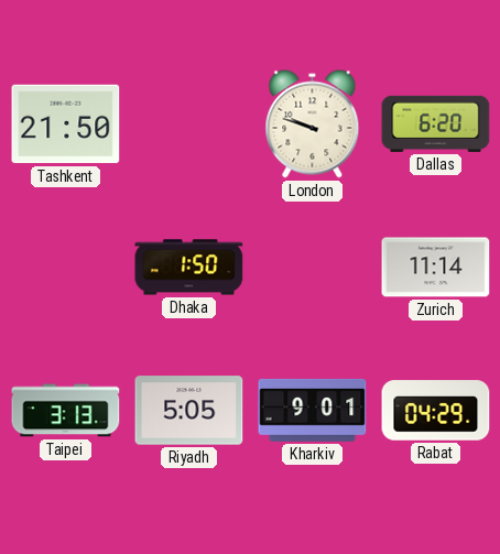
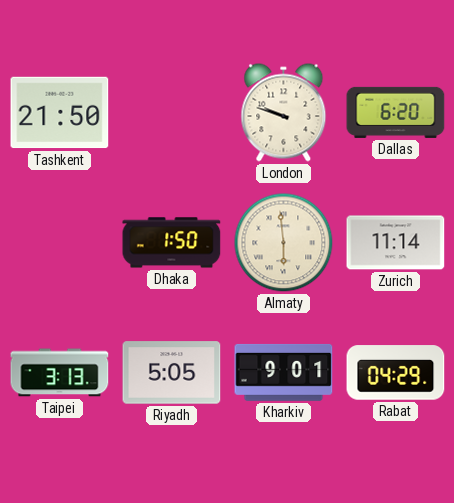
Almaty: none -> 5:59 (284, 243)
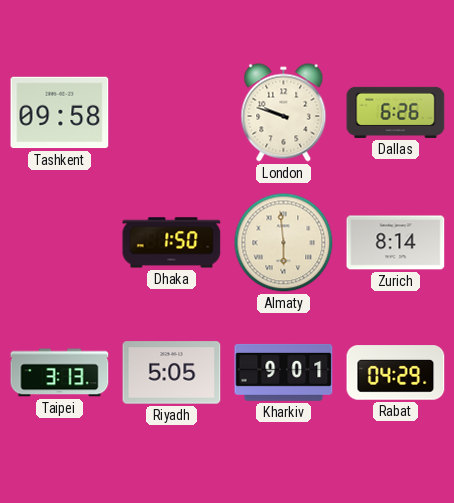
Tashkent: 21:50 -> 09:58 (60, 113)
Dallas: 6:20 -> 6:26 (396, 112)
Zurich: 11:14 -> 8:14 (396, 243)
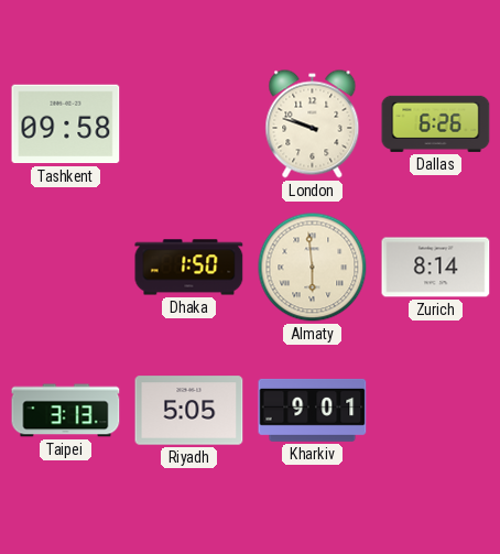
Rabat: 04:29 -> none (396, 373)
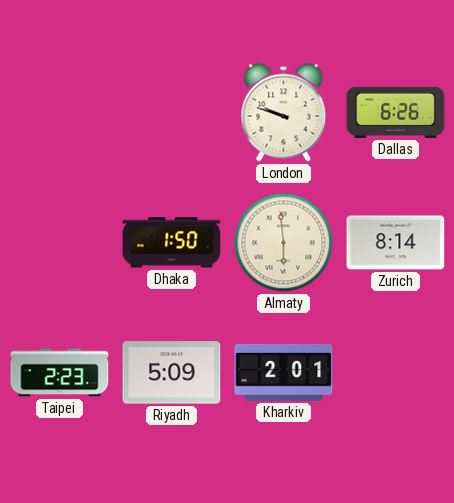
Tashkent: 09:58 -> none (66, 124)
Taipei: 3:13 -> 2:23 (60, 373)
Riyadh: 5:05 -> 5:09 (172, 373)
Kharkiv: 9:01 -> 2:01 (284, 372)
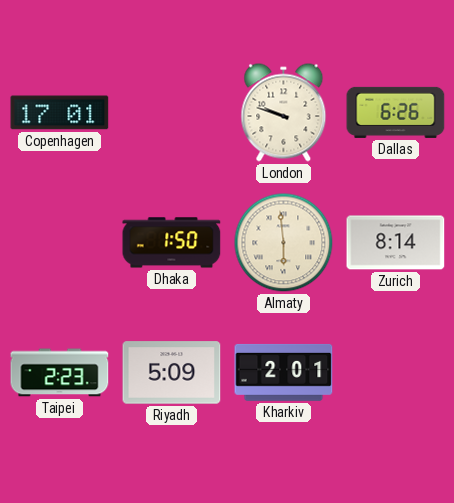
Copenhagen: none -> 17:01 (60, 113)
